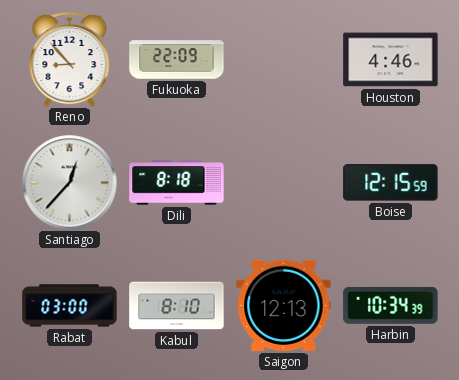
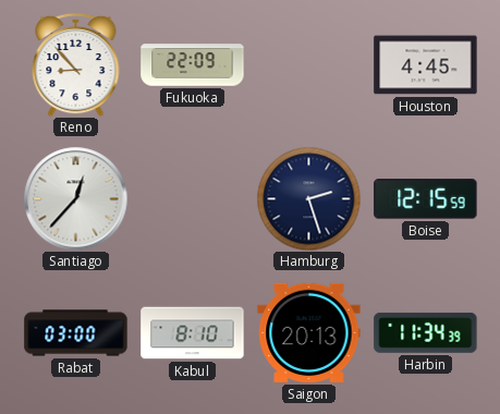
Houston: 4:46 -> 4:45 (426, 65)
Dili: 8:18 -> none (177, 183)
Hamburg: none -> 2:27 (308, 198)
Saigon: 12:13 -> 20:13 (309, 332)
Harbin: 10:34 -> 11:34 (426, 332)
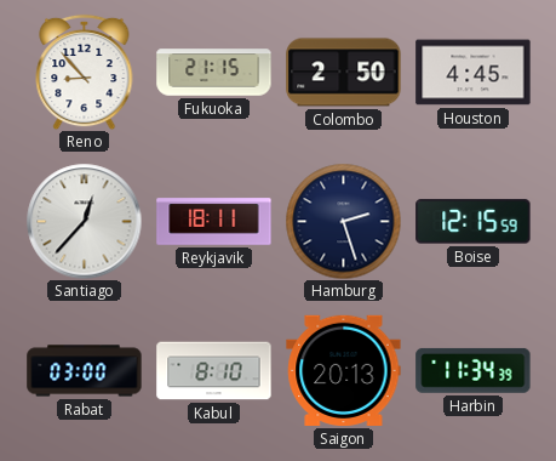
Fukuoka: 22:09 -> 21:15 (214, 73)
Colombo: none -> 2:50 (344, 73)
Reykjavik: none -> 18:11 (214, 222)
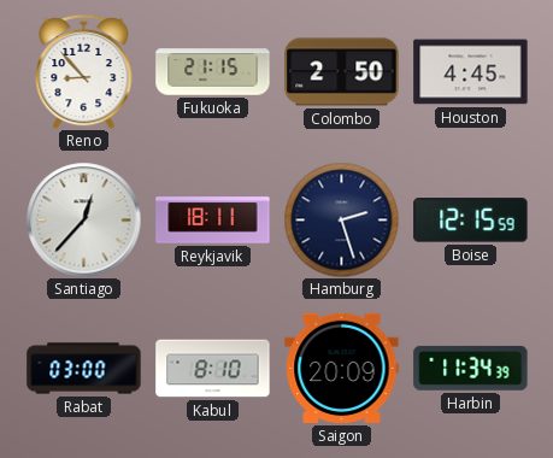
Saigon: 20:13 -> 20:09 (342, 368)
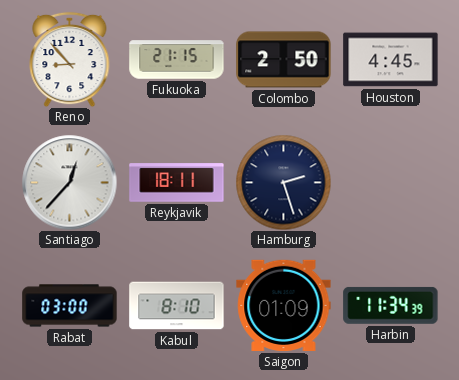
Boise: 12:15 -> none (471, 221)
Saigon: 20:09 -> 01:09 (284, 305)
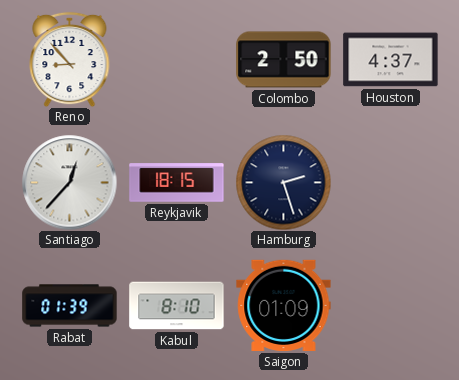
Fukuoka: 21:15 -> none (177, 60)
Houston: 4:45 -> 4:37 (391, 60)
Reykjavik: 18:11 -> 18:15 (177, 183)
Rabat: 03:00 -> 01:39 (70, 306)
Harbin: 11:34 -> none (391, 305)
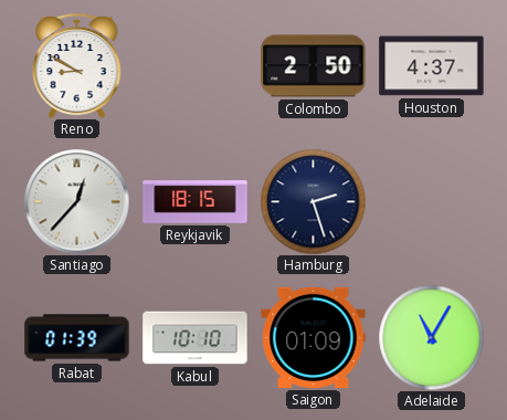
Reno: 8:53 -> 8:50 (77, 65)
Kabul: 8:10 -> 10:10 (196, 338)
Adelaide: none -> 11:05 (431, 337)
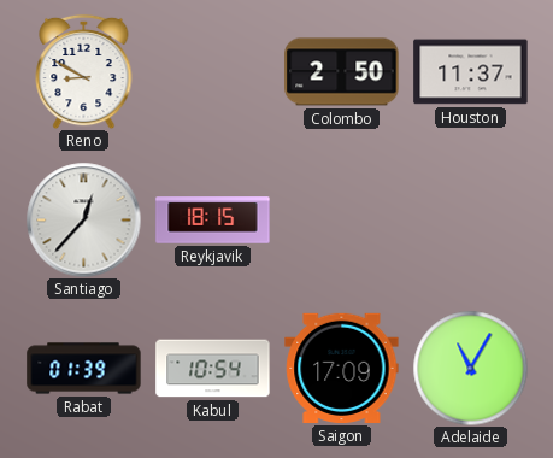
Houston: 4:37 -> 11:37 (471, 72)
Hamburg: 2:27 -> none (313, 201)
Kabul: 10:10 -> 10:54 (213, 369)
Saigon: 01:09 -> 17:09 (342, 368)
